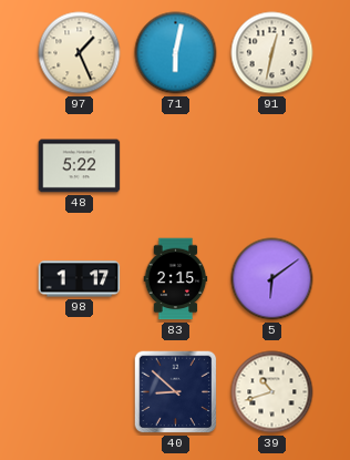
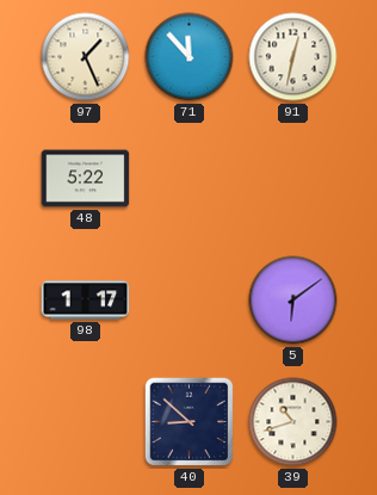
71: 6:02 -> 11:53 (190, 57)
83: 2:15 -> none (176, 279)
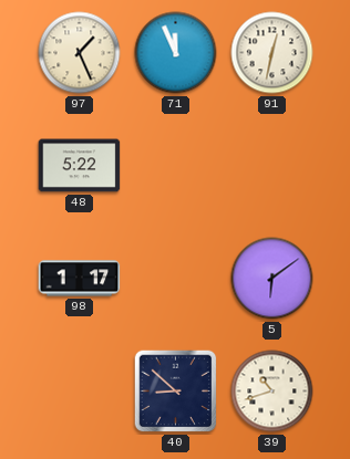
71: 11:53 -> 11:56 (176, 53)
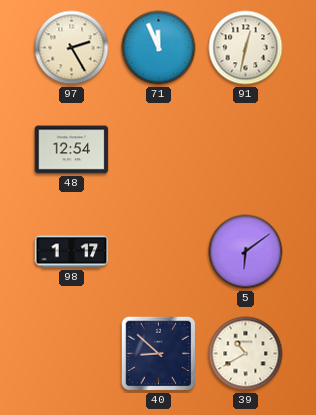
97: 1:26 -> 2:25 (72, 48)
48: 5:22 -> 12:54 (72, 150)
39: 10:42 -> 10:40 (246, 354)
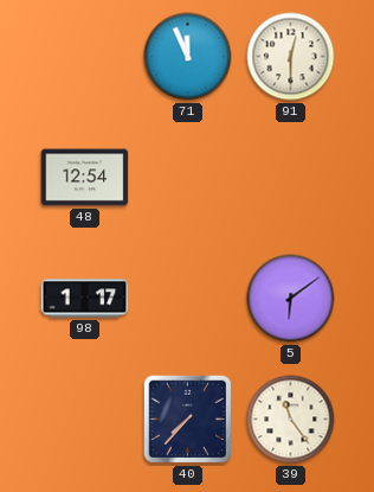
97: 2:25 -> none (72, 48)
91: 12:32 -> 12:30 (291, 57)
40: 8:52 -> 7:37 (188, 420)
39: 10:40 -> 11:24 (291, 420)
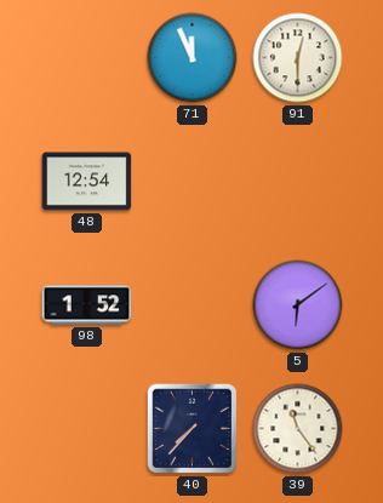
98: 1:17 -> 1:52 (87, 305)
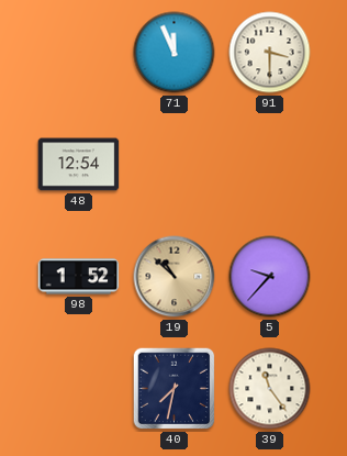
91: 12:30 -> 3:30 (270, 53)
19: none -> 10:52 (175, 277)
5: 6:09 -> 9:37 (270, 277)
40: 7:37 -> 7:32 (175, 389)
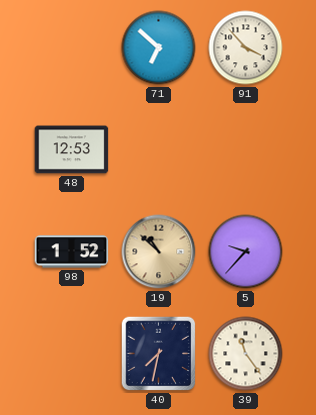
71: 11:56 -> 6:52 (159, 48)
91: 3:30 -> 3:53 (246, 48)
48: 12:54 -> 12:53 (72, 150)
